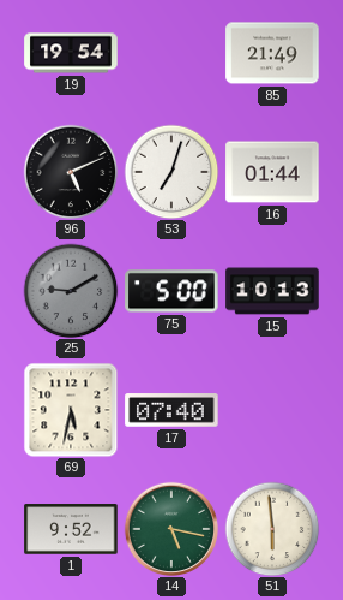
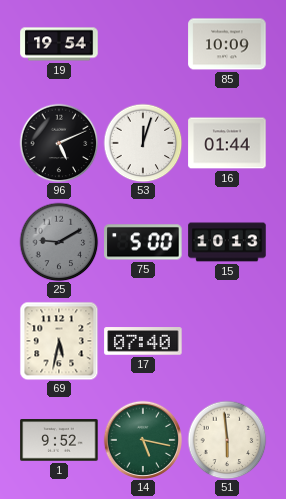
85: 21:49 -> 10:09 (227, 44)
53: 7:03 -> 12:03 (143, 143)
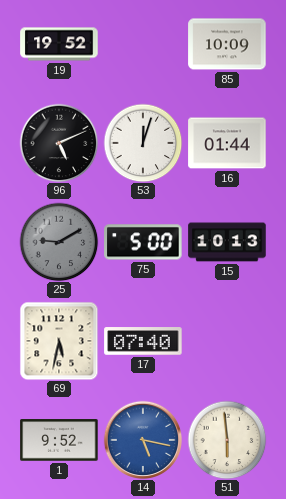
19: 19:54 -> 19:52 (59, 44)
14 dial: green -> blue (142, 439)
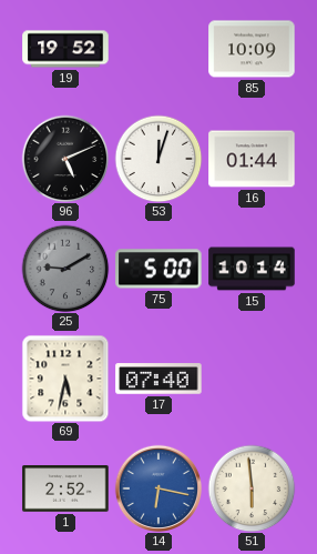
15: 10:13 -> 10:14 (252, 269)
1: 9:52 -> 2:52 (65, 488)
14: 5:17 -> 6:17 (157, 487)
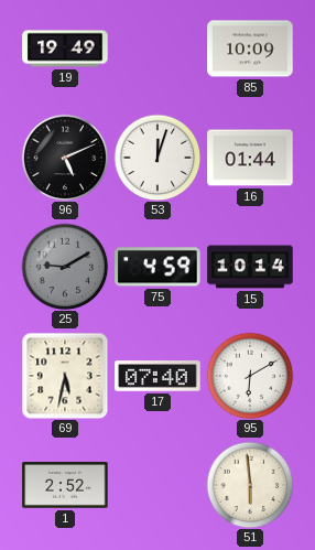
19: 19:52 -> 19:49 (65, 48)
75: 5:00 -> 4:59 (157, 267)
95: none -> 6:10 (250, 376)
14: 6:17 -> none (157, 487)
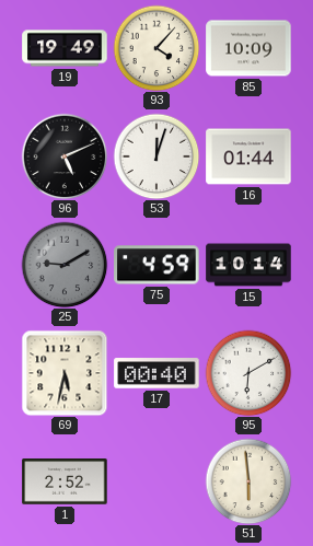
93: none -> 4:07 (156, 48)
17: 07:40 -> 00:40 (156, 373)
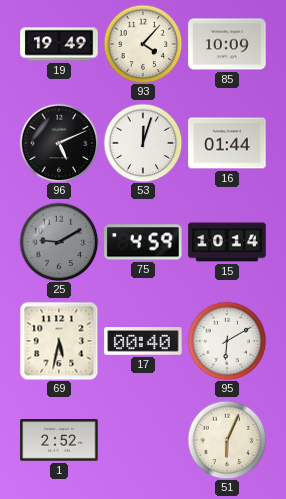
51: 5:59 -> 6:04 (227, 440)
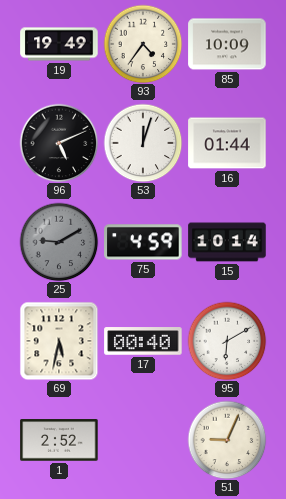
93: 4:07 -> 4:36 (143, 44)
51: 6:04 -> 9:04 (227, 440)
